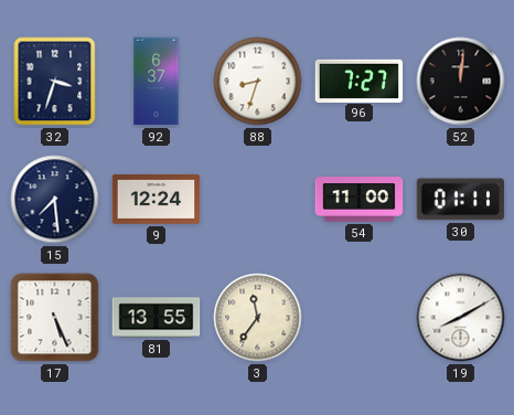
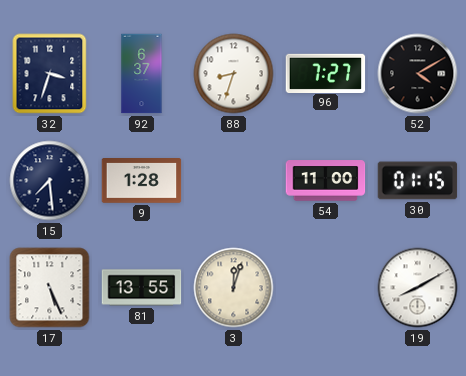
52: 12:01 -> 4:10 (418, 74)
9: 12:24 -> 1:28 (142, 181)
30: 01:11 -> 01:15 (418, 181)
3: 11:36 -> 12:03 (234, 288)
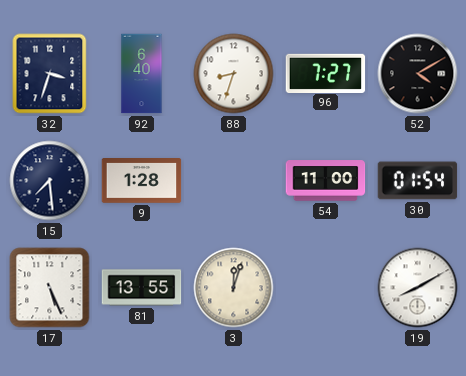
92: 6:37 -> 6:40 (142, 74)
30: 01:15 -> 01:54 (418, 181)
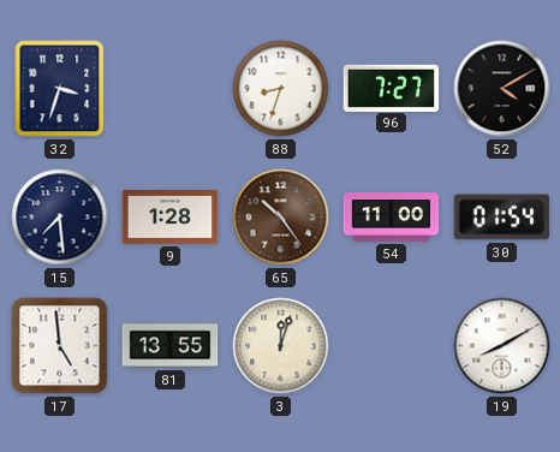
92: 6:40 -> none (142, 74)
65: none -> 10:24 (281, 218)
17: 5:26 -> 4:59 (60, 346)
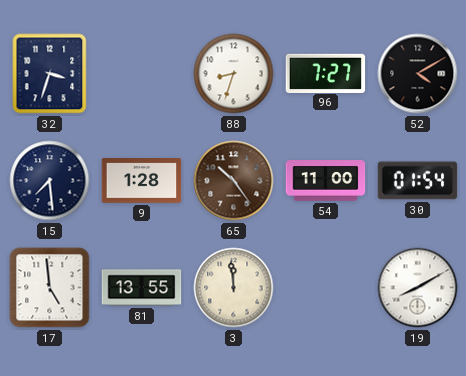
3: 12:03 -> 11:59 (234, 288)
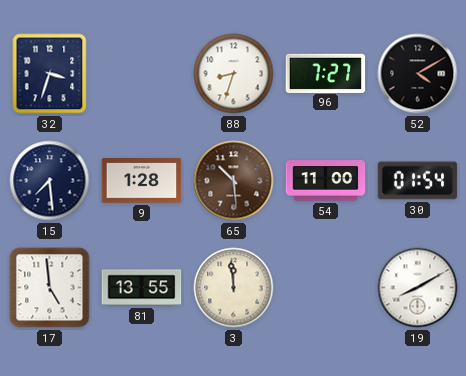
65: 10:24 -> 10:29 (234, 181)
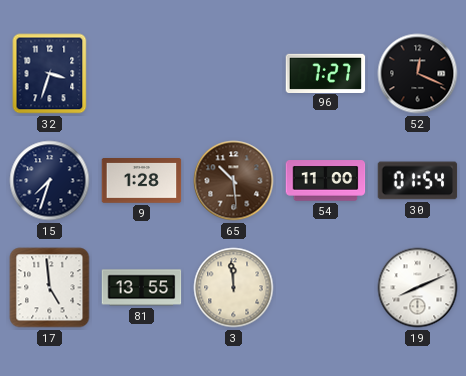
88: 8:33 -> none (234, 74)
52: 4:10 -> 12:19 (418, 74)
15: 7:29 -> 7:33 (50, 181)
19: 8:10 -> 8:11 (418, 288)
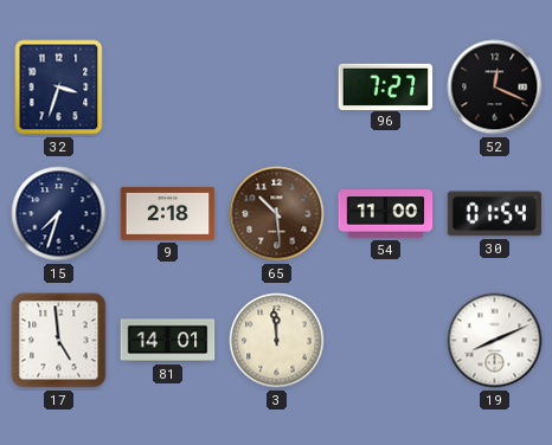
9: 1:28 -> 2:18 (168, 214)
81: 13:55 -> 14:01 (168, 341)
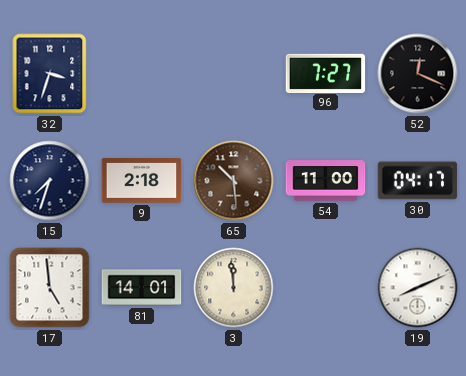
30: 01:54 -> 04:17 (418, 181)
